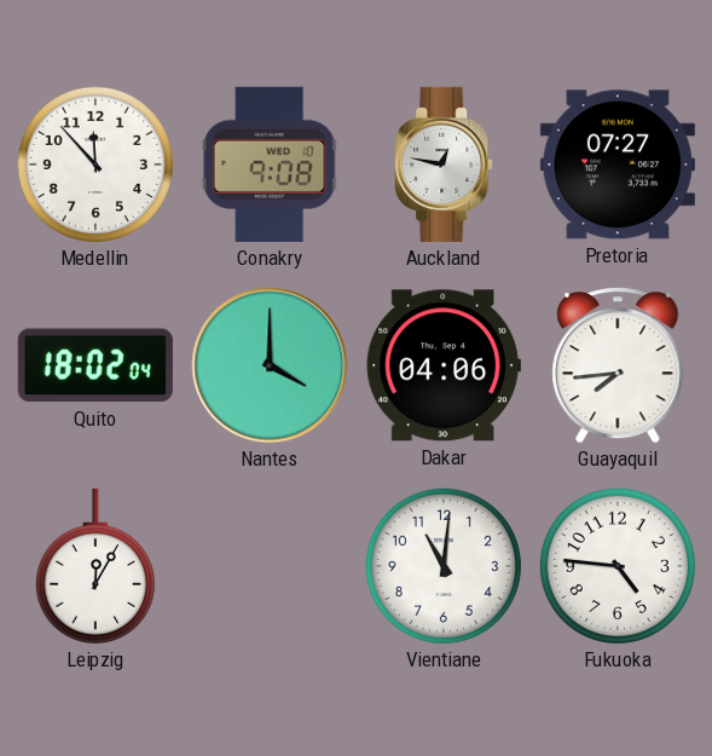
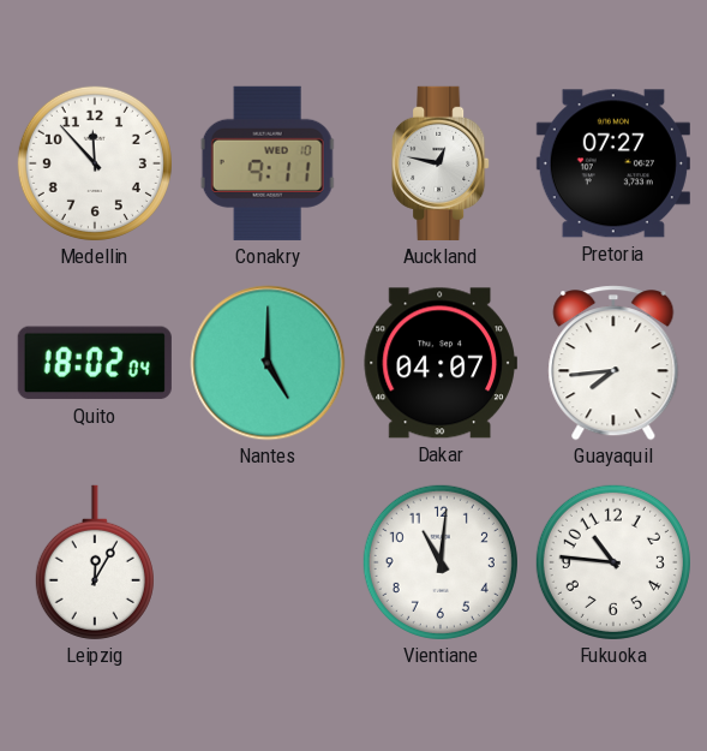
Conakry: 9:08 -> 9:11 (268, 163)
Nantes: 4:00 -> 5:00 (268, 363)
Dakar: 04:06 -> 04:07 (441, 363)
Fukuoka: 4:46 -> 10:46 (613, 562)
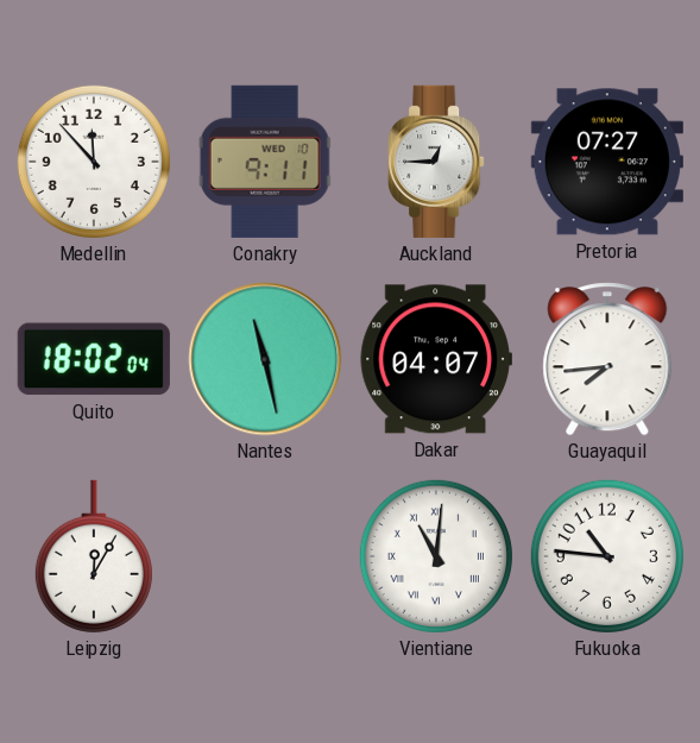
Auckland: 12:47 -> 12:45 (436, 162)
Nantes: 5:00 -> 11:28 (265, 359)
Vientiane numerals: Arabic -> Roman (436, 556)
